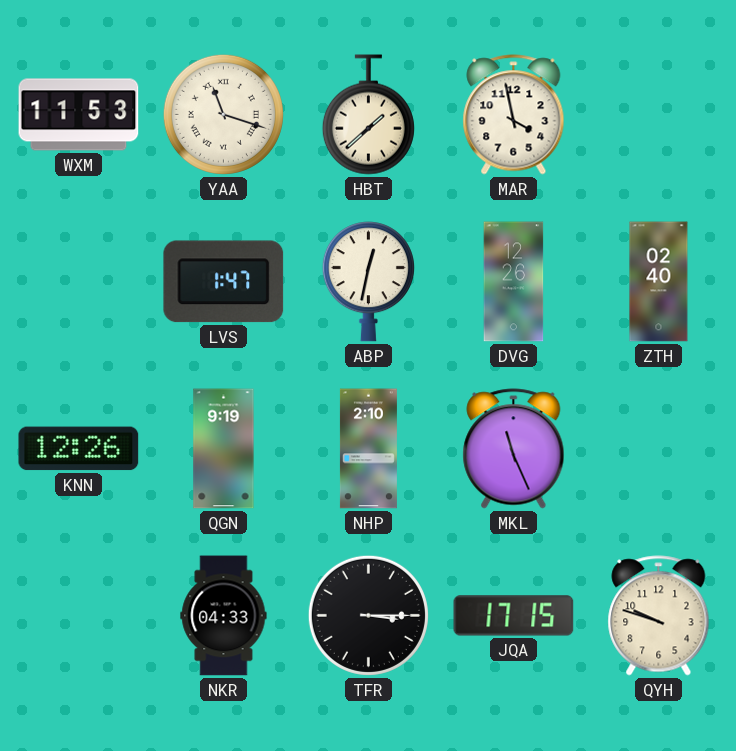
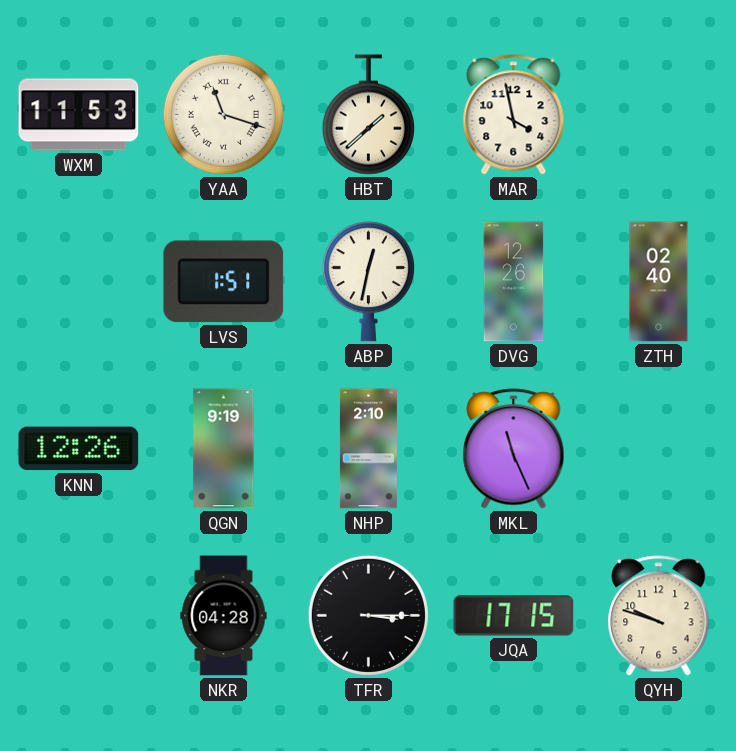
LVS: 1:47 -> 1:51 (224, 282)
NKR: 04:33 -> 04:28 (224, 616)
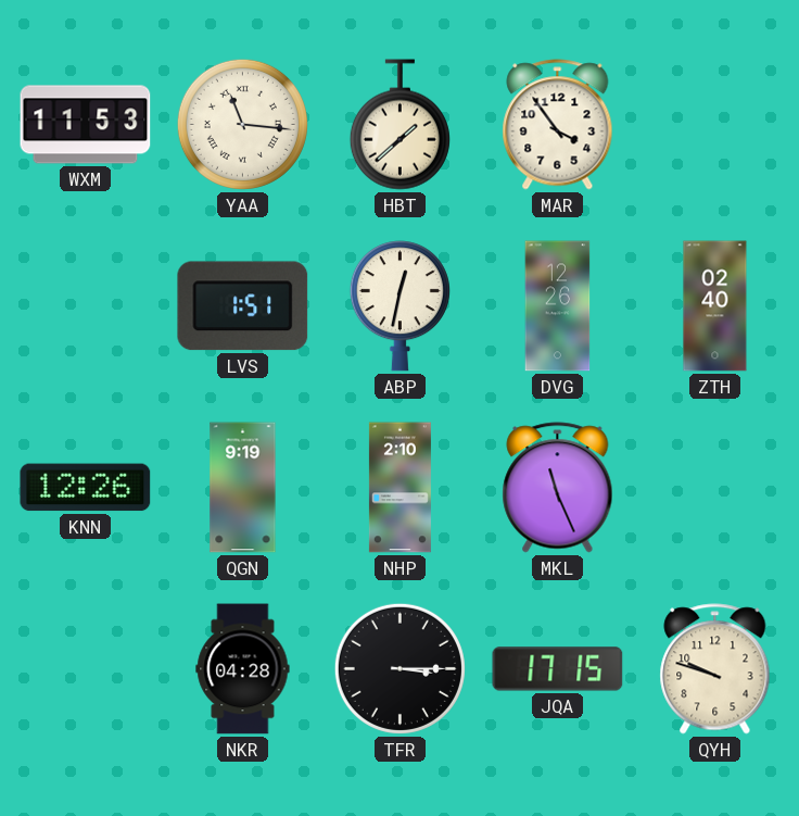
YAA: 11:18 -> 11:16 (242, 124)
MAR: 3:58 -> 3:54 (558, 125)
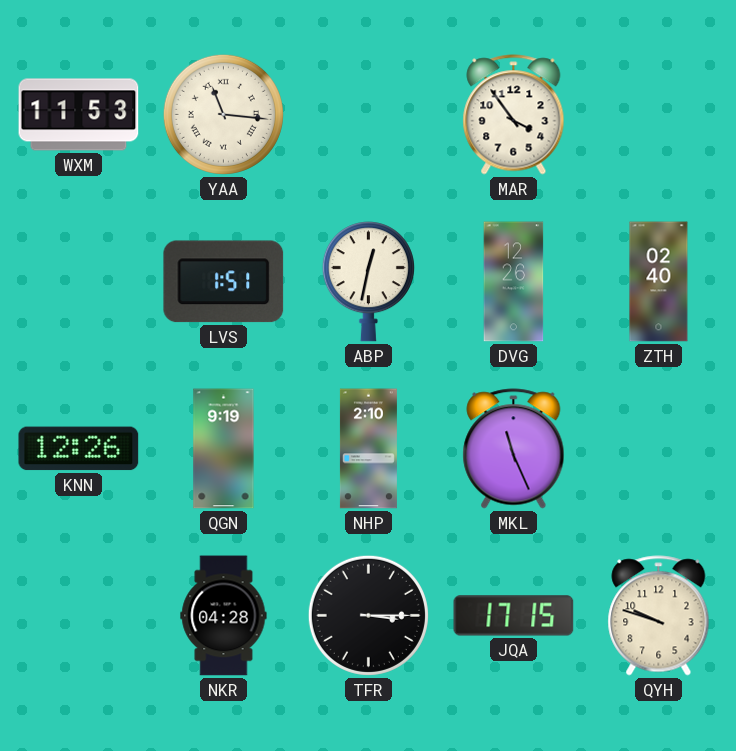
HBT: 1:38 -> none (399, 125)
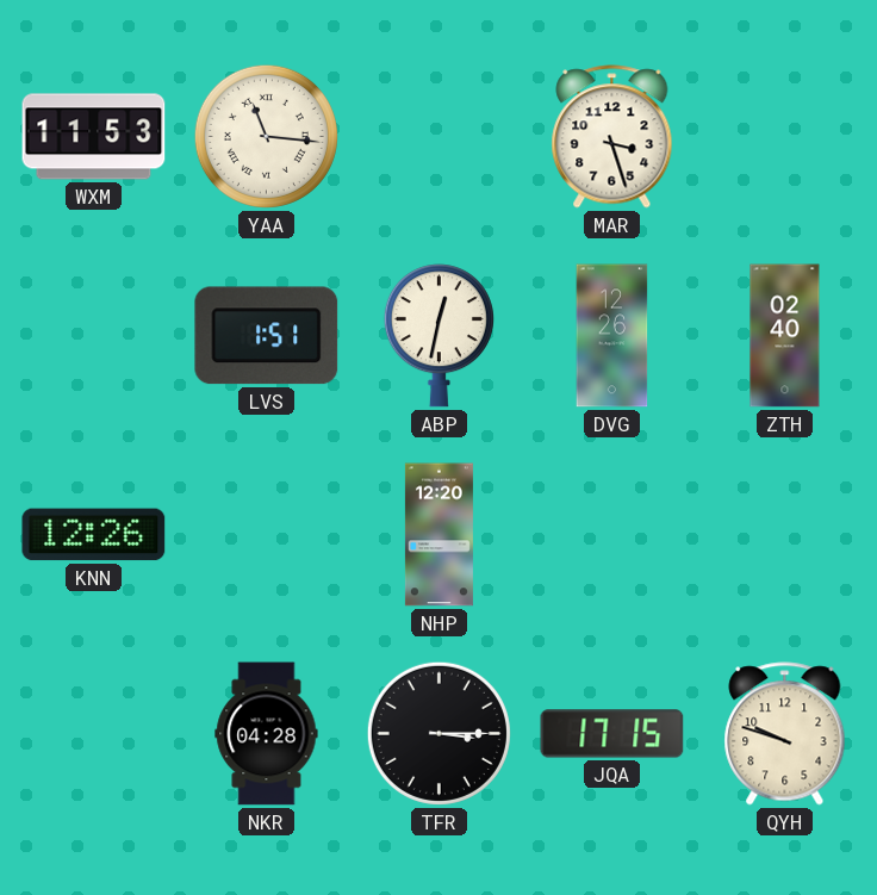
MAR: 3:54 -> 3:27 (612, 137)
QGN: 9:19 -> none (224, 449)
NHP: 2:10 -> 12:20 (438, 535)
MKL: 11:26 -> none (514, 449)
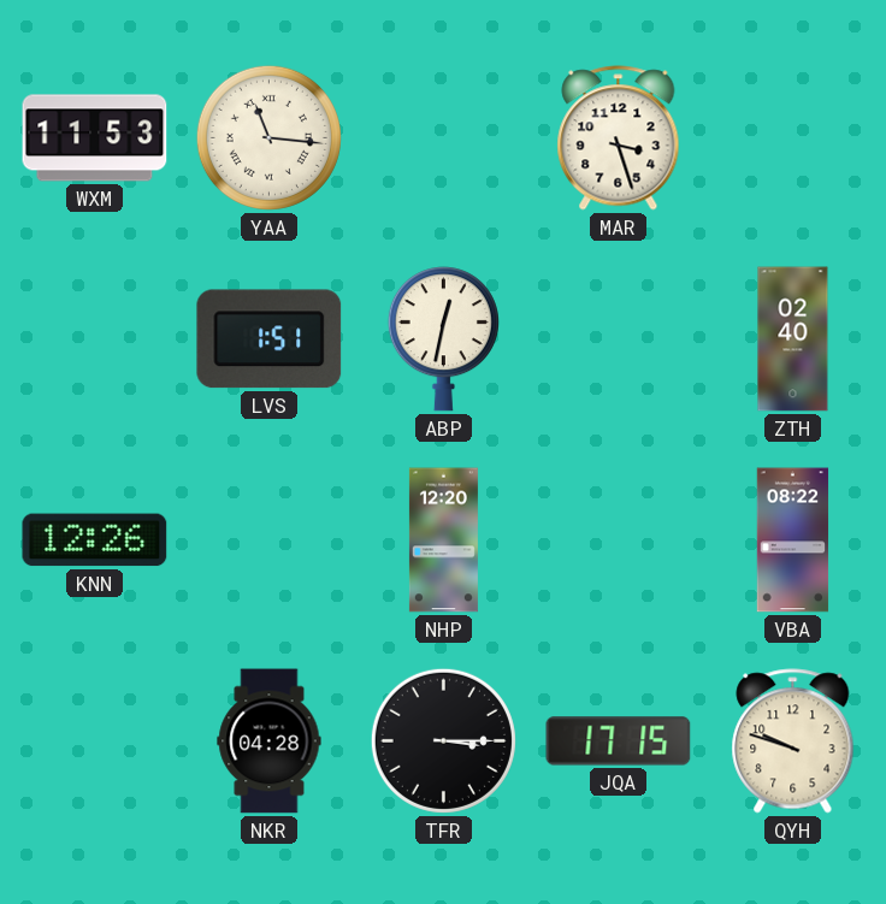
DVG: 12:26 -> none (612, 336)
VBA: none -> 08:22 (793, 540)
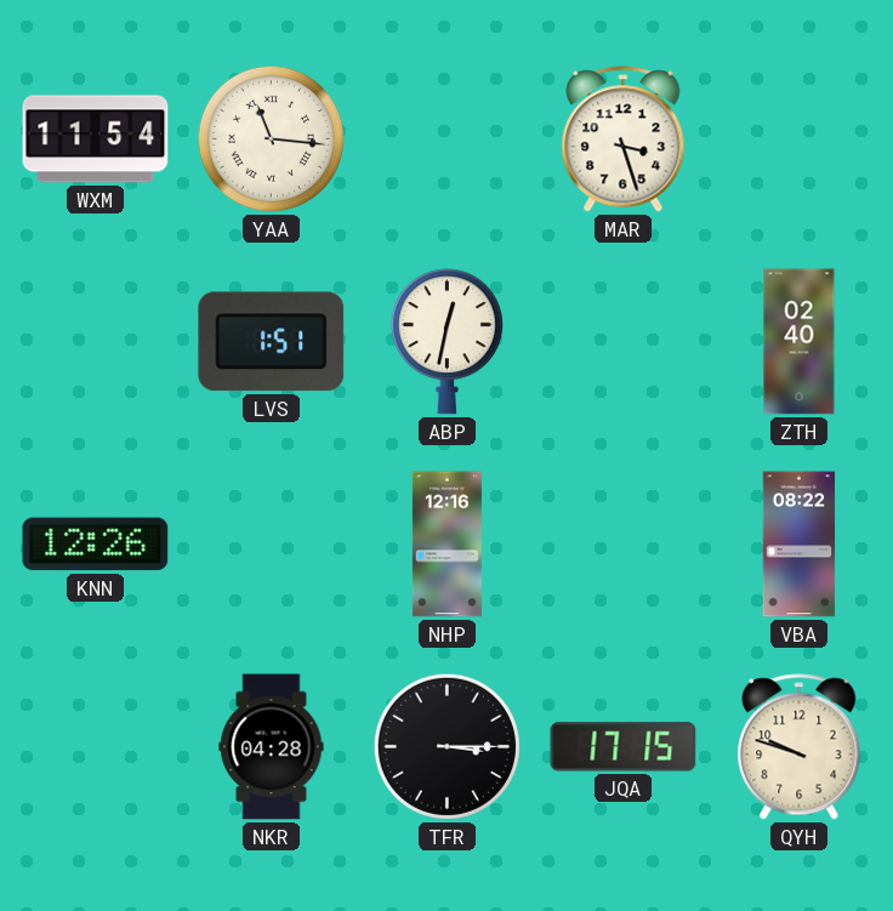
WXM: 11:53 -> 11:54 (96, 140)
NHP: 12:20 -> 12:16 (447, 545)
